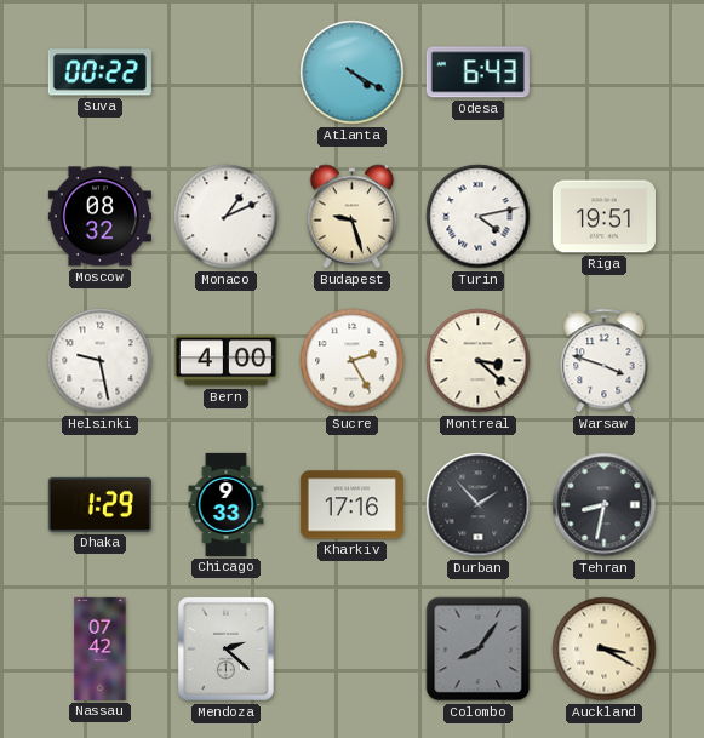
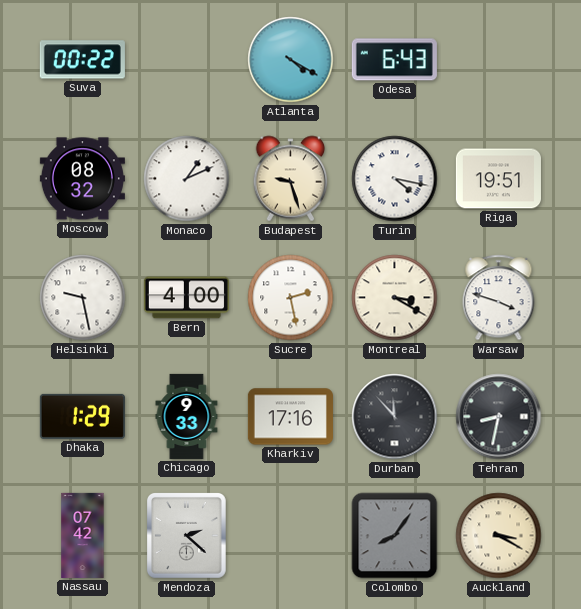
Turin: 4:13 -> 4:17 (395, 179)
Sucre: 2:25 -> 2:28 (291, 298)
Montreal: 3:22 -> 3:20 (395, 298)
Durban: 1:53 -> 11:53 (395, 417)
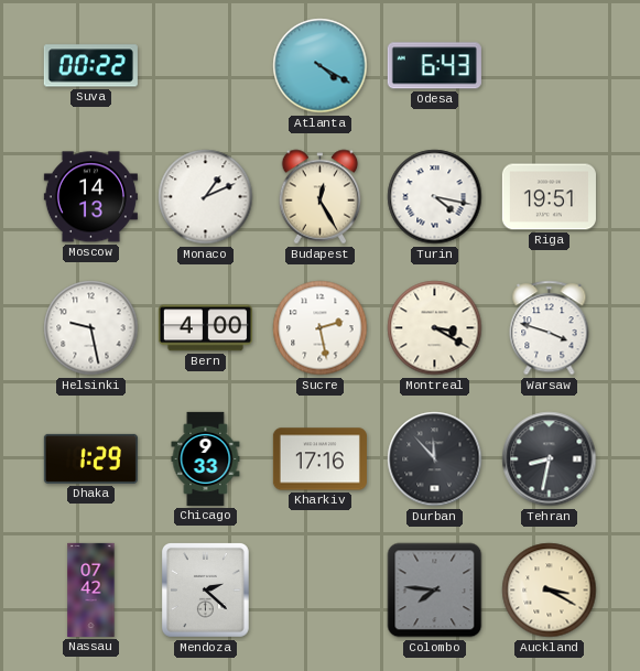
Moscow: 08:32 -> 14:13 (90, 197)
Budapest: 9:27 -> 12:25 (321, 197)
Colombo: 8:06 -> 7:46 (435, 591)
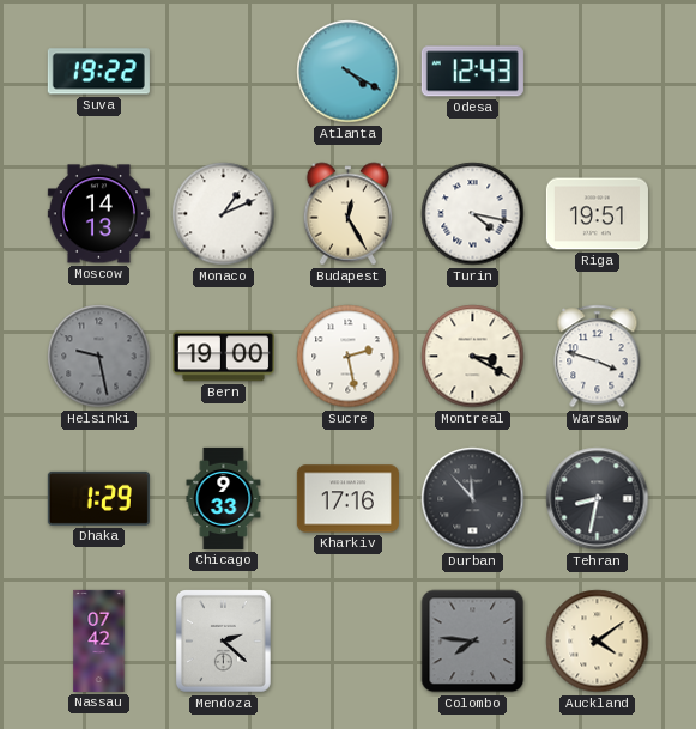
Suva: 00:22 -> 19:22 (98, 72)
Odesa: 6:43 -> 12:43 (472, 72)
Helsinki dial: white -> grey (99, 357)
Bern: 4:00 -> 19:00 (223, 357)
Auckland: 3:20 -> 4:09 (598, 642)
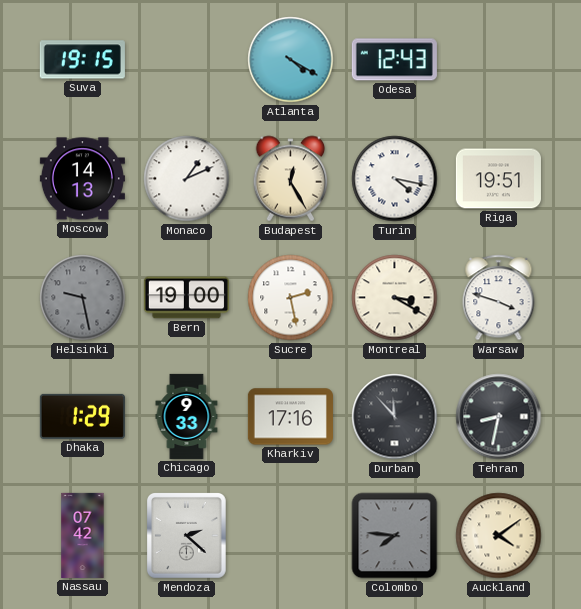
Suva: 19:22 -> 19:15 (82, 60)
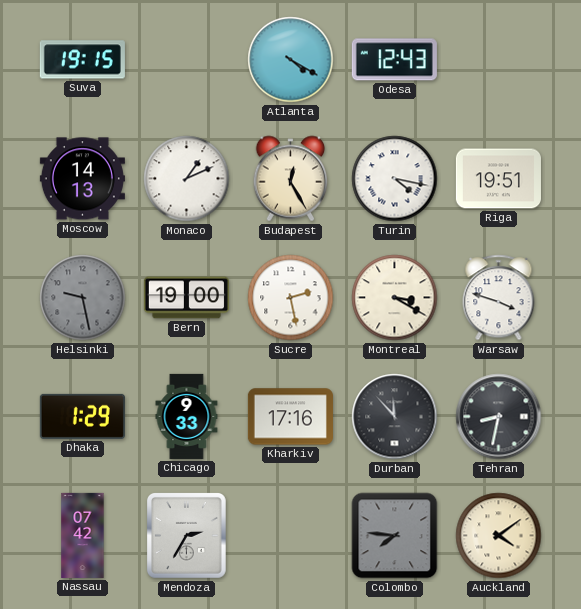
Mendoza: 2:22 -> 2:35 (186, 536)
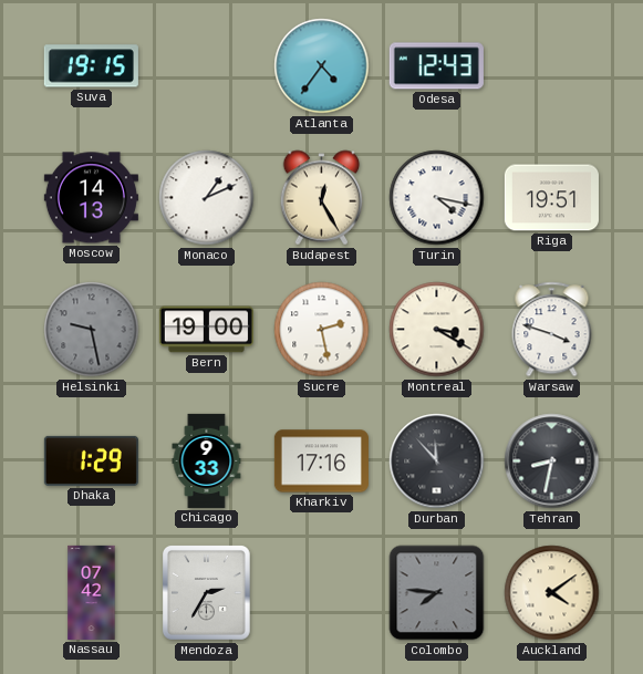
Atlanta: 4:20 -> 4:36 (322, 66)
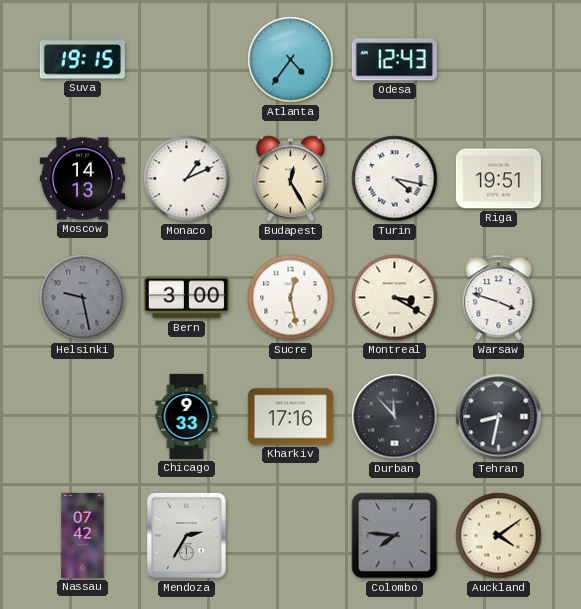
Bern: 19:00 -> 3:00 (186, 298)
Sucre: 2:28 -> 12:28 (291, 298)
Dhaka: 1:29 -> none (91, 460)
